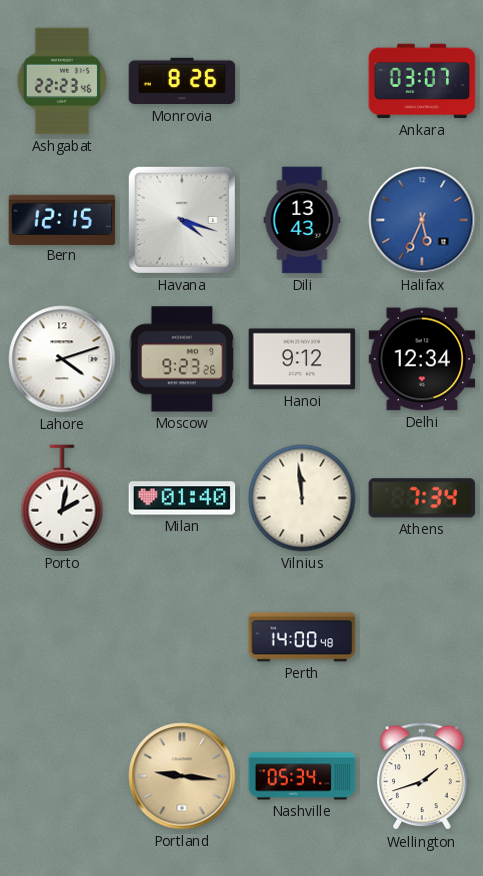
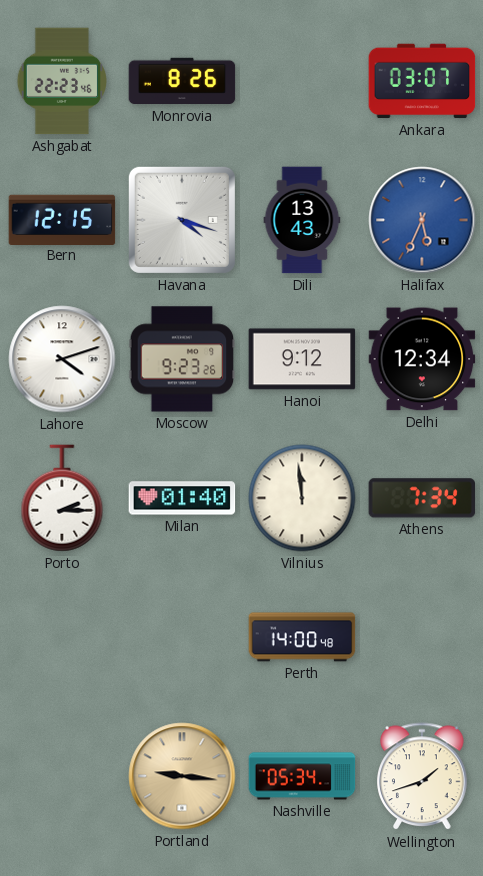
Porto: 2:02 -> 2:15 (62, 498)
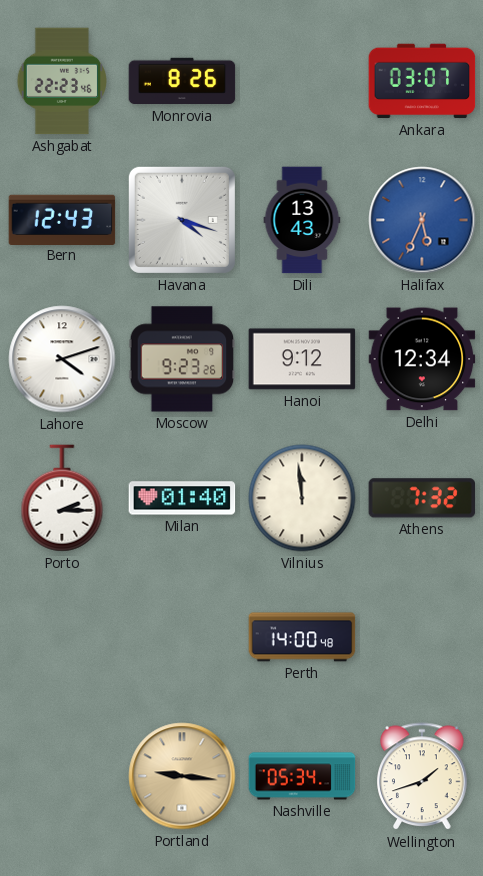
Bern: 12:15 -> 12:43 (62, 219)
Athens: 7:34 -> 7:32 (422, 498)
